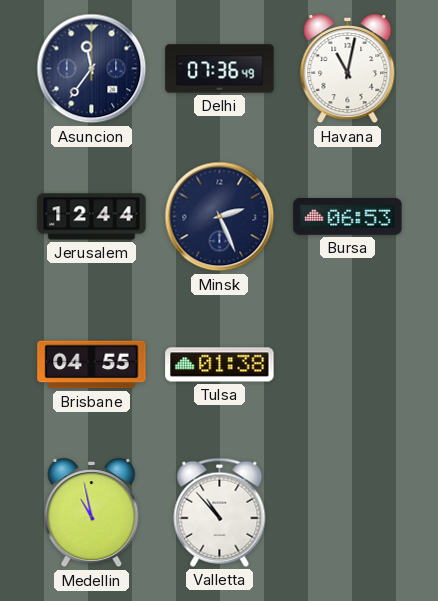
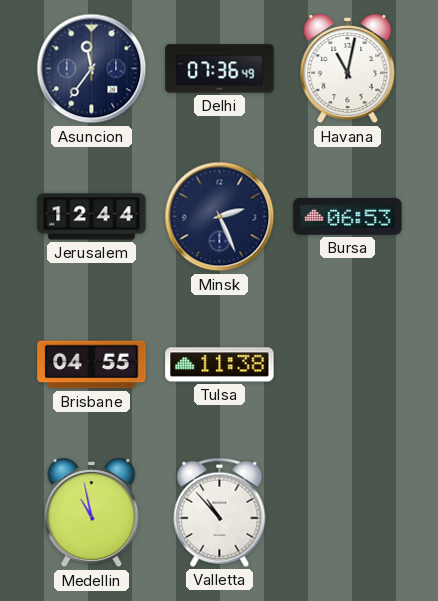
Tulsa: 01:38 -> 11:38 (220, 365)
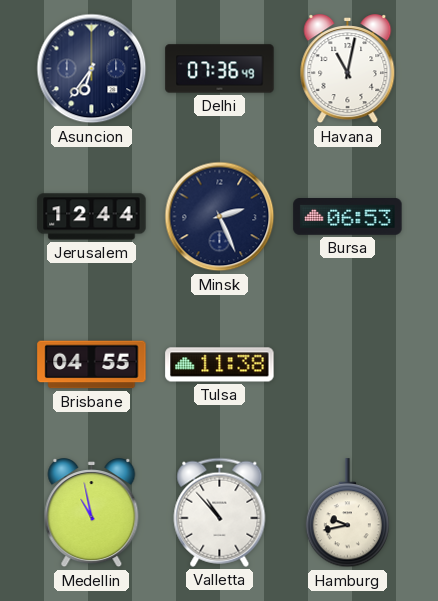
Asuncion: 11:36 -> 6:36 (92, 69)
Hamburg: none -> 9:43 (347, 513)
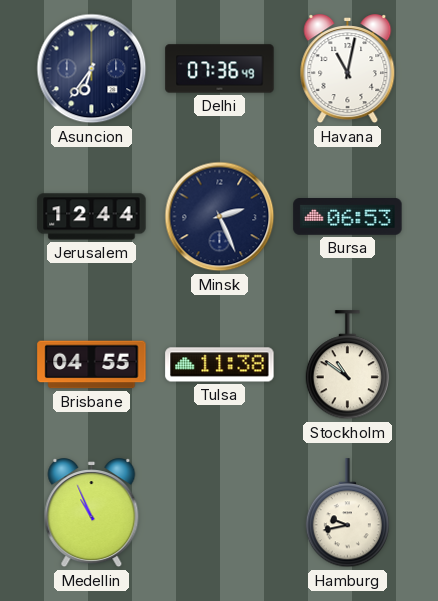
Stockholm: none -> 10:51 (347, 365)
Medellin: 10:58 -> 10:56 (92, 513)
Valletta: 10:53 -> none (220, 512)
